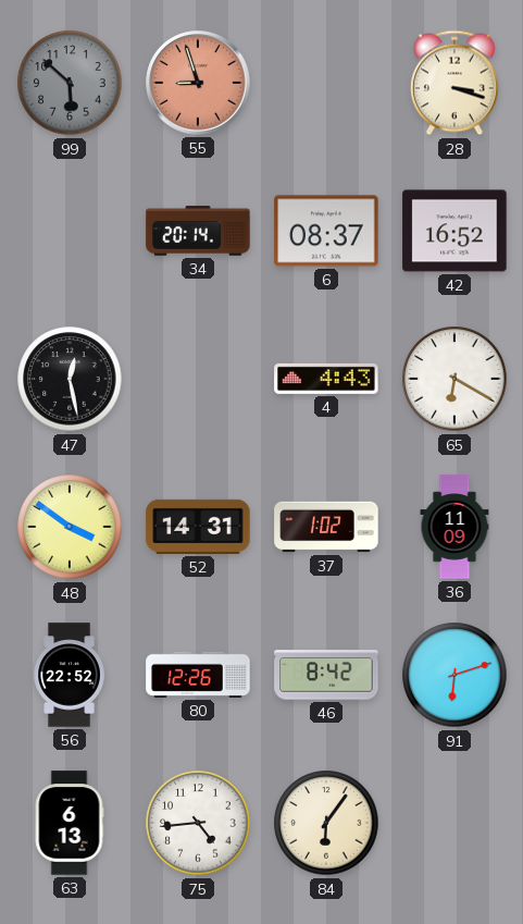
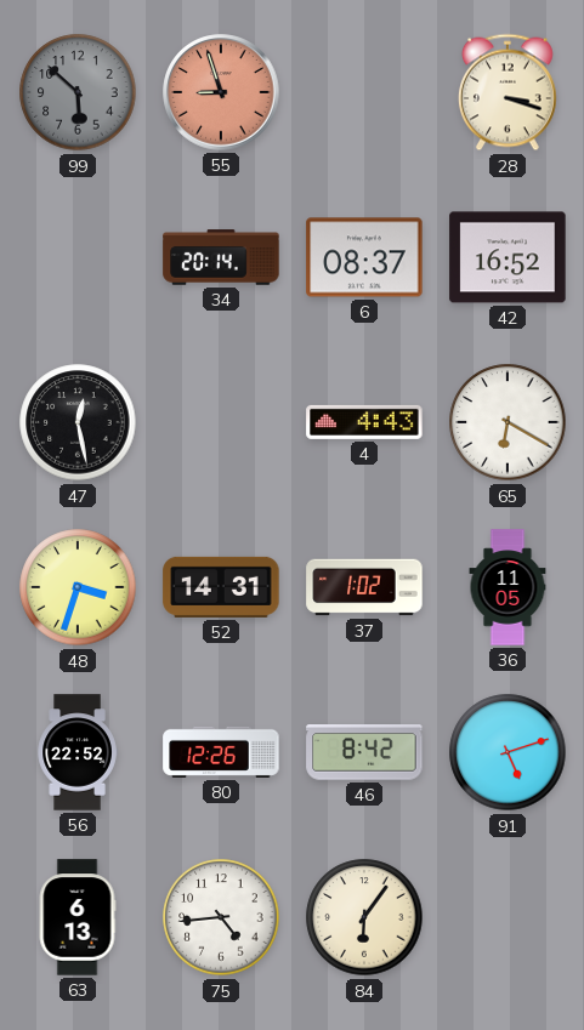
48: 3:51 -> 3:33 (78, 587)
36: 11:09 -> 11:05 (508, 587)
91: 6:12 -> 5:12 (508, 752)
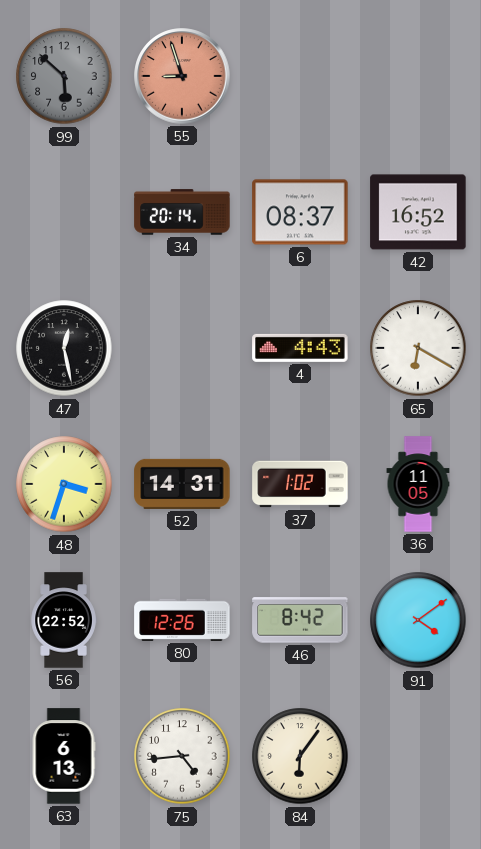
28: 3:18 -> none (508, 92)
91: 5:12 -> 4:09 (418, 620)
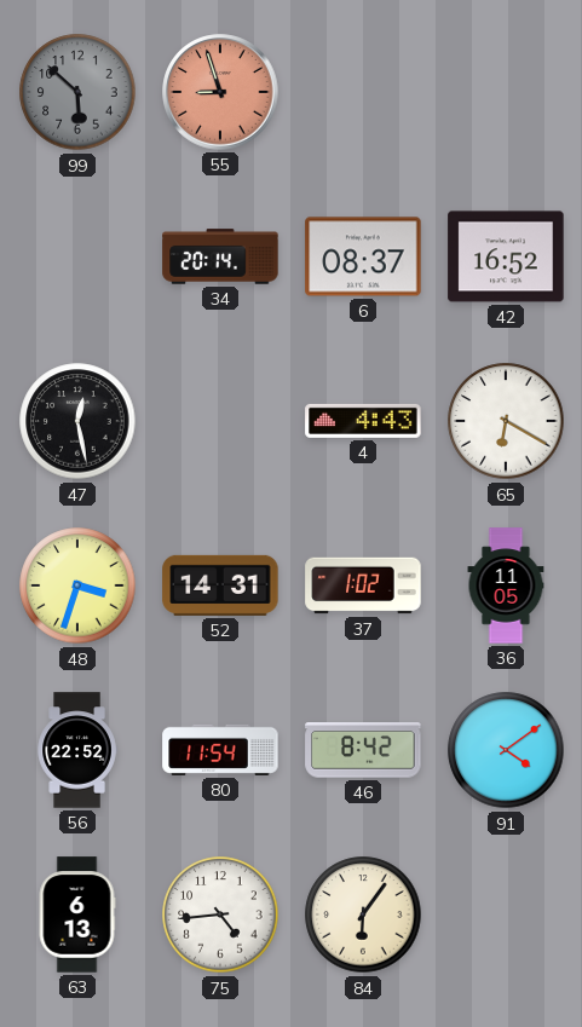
80: 12:26 -> 11:54 (220, 750)
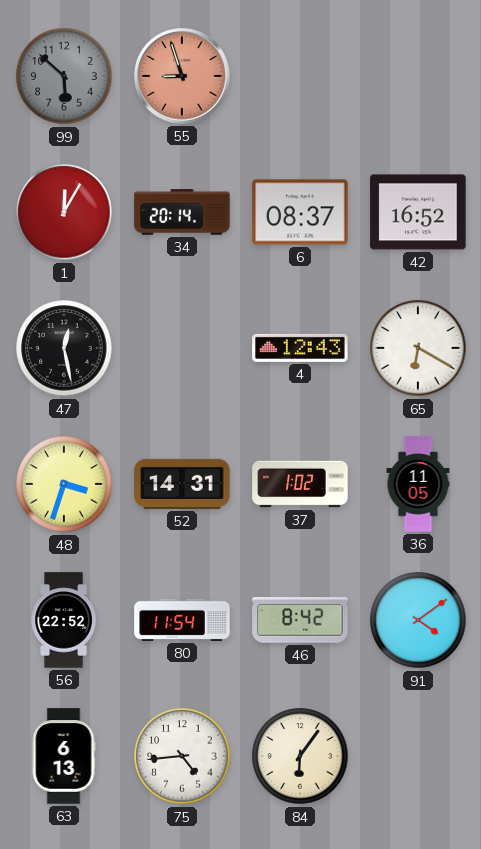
1: none -> 12:05 (64, 212)
4: 4:43 -> 12:43 (300, 348)
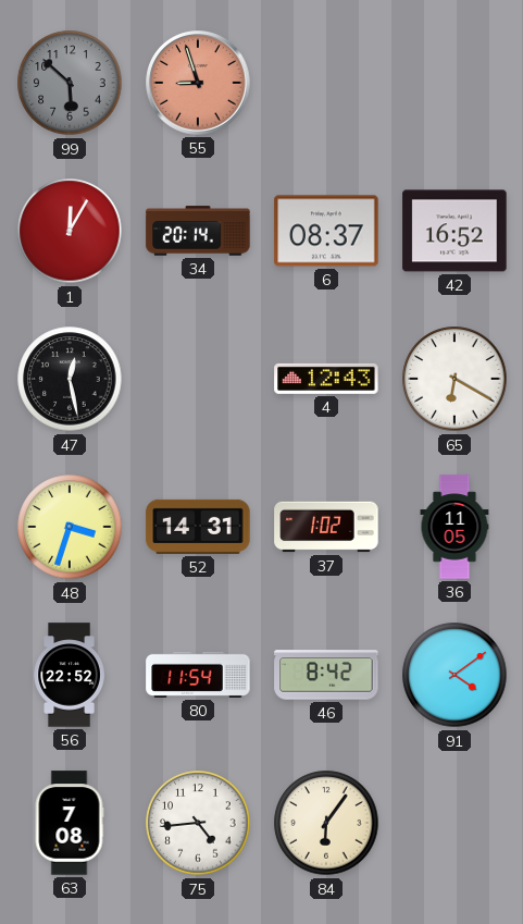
63: 6:13 -> 7:08 (70, 823)
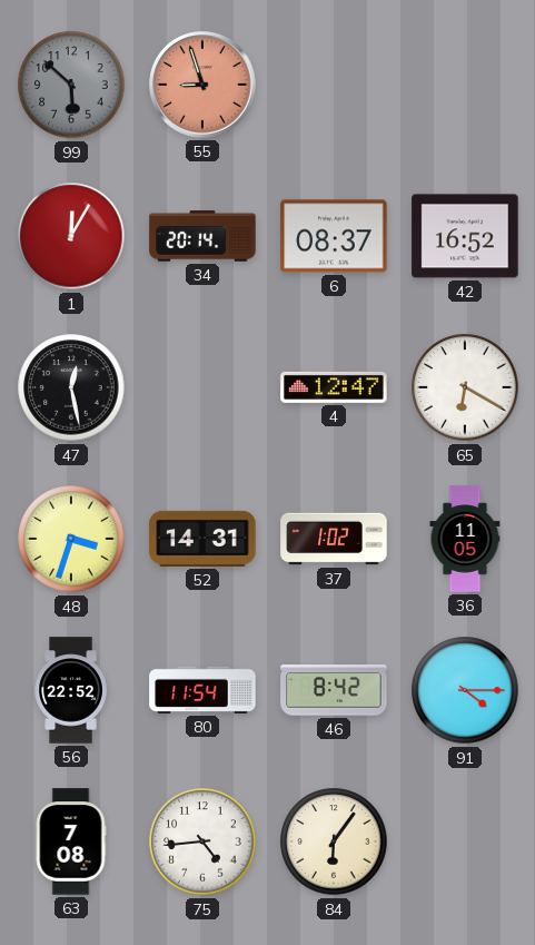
4: 12:43 -> 12:47 (334, 387)
91: 4:09 -> 4:15 (465, 690)
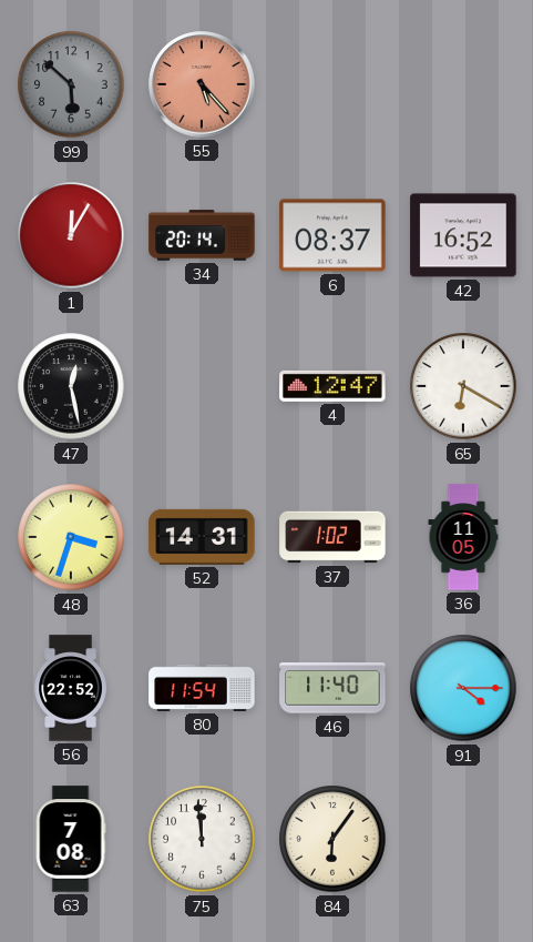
55: 8:57 -> 5:23 (202, 84)
46: 8:42 -> 11:40 (332, 688)
75: 4:44 -> 11:59 (202, 839)
